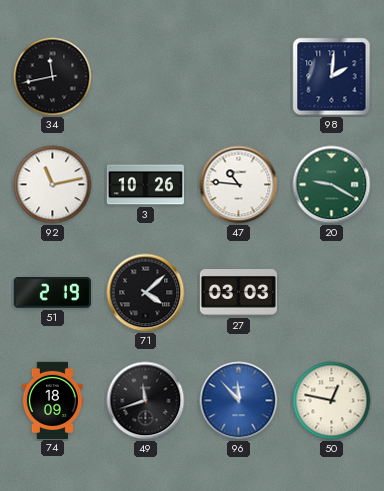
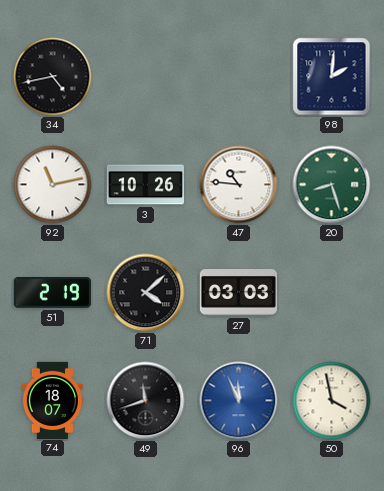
34: 11:43 -> 4:43 (53, 77)
20: 9:20 -> 8:27 (332, 185)
74: 18:09 -> 18:07 (52, 400)
96: 11:53 -> 11:56 (239, 401)
50: 12:47 -> 3:58 (332, 401)
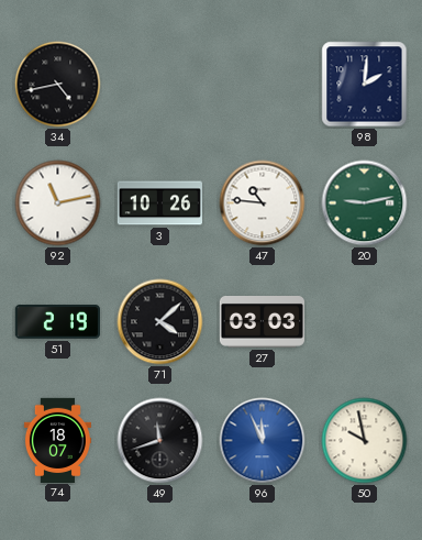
20: 8:27 -> 9:13 (365, 203)
50: 3:58 -> 9:58 (365, 441)
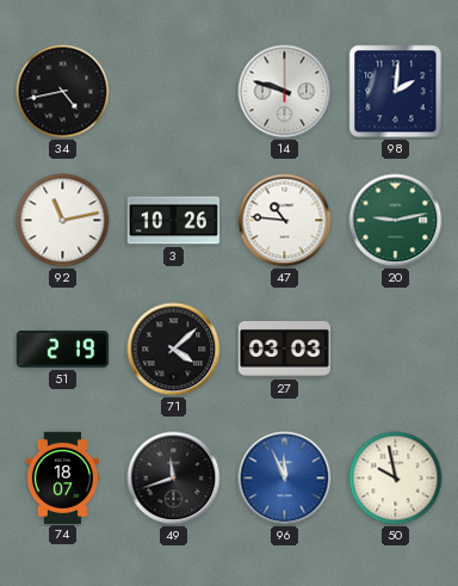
14: none -> 9:48 (285, 92)
